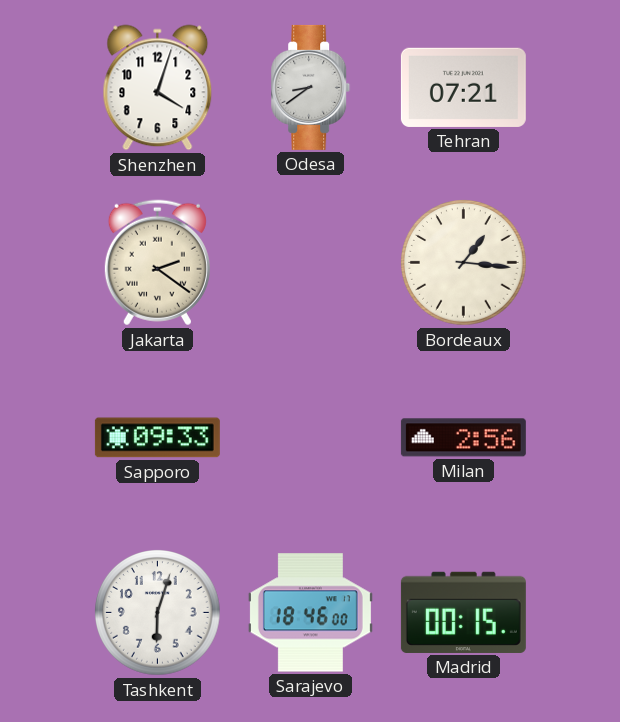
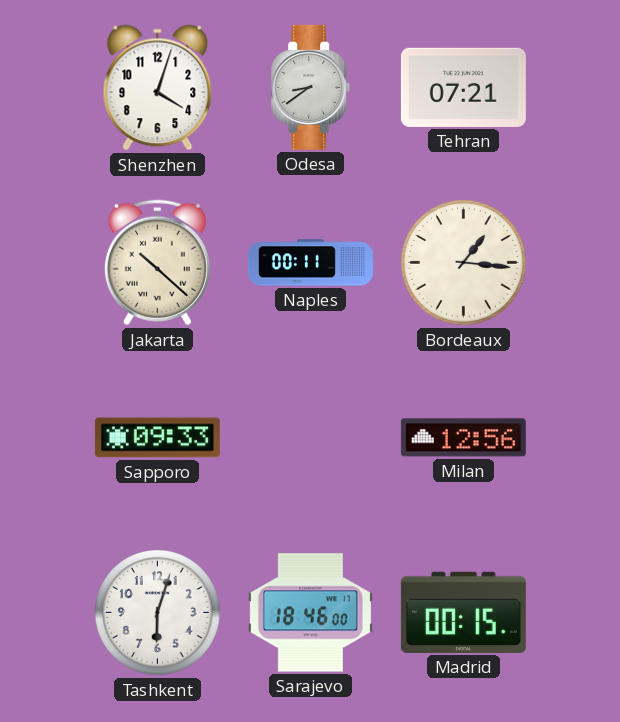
Jakarta: 2:21 -> 10:22 (157, 263)
Naples: none -> 00:11 (310, 263)
Milan: 2:56 -> 12:56 (463, 438)
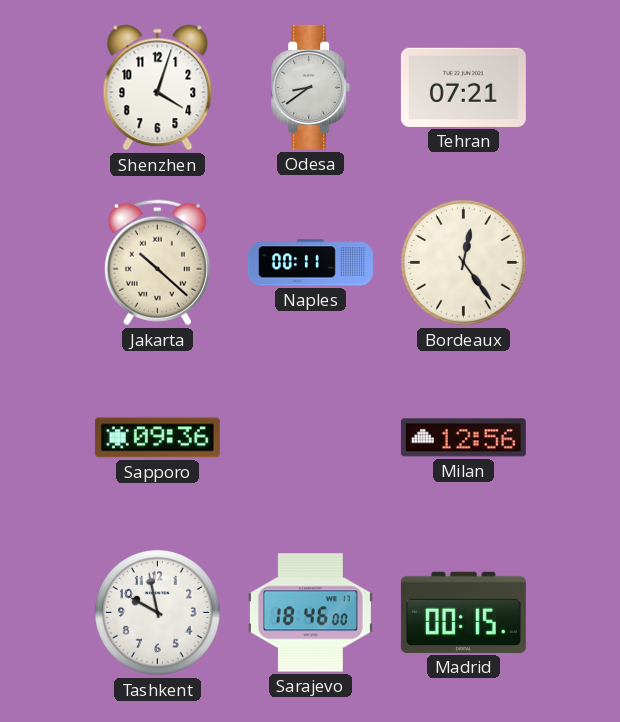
Bordeaux: 1:16 -> 12:24 (464, 263)
Sapporo: 09:33 -> 09:36 (157, 438)
Tashkent: 6:03 -> 9:58 (158, 613)
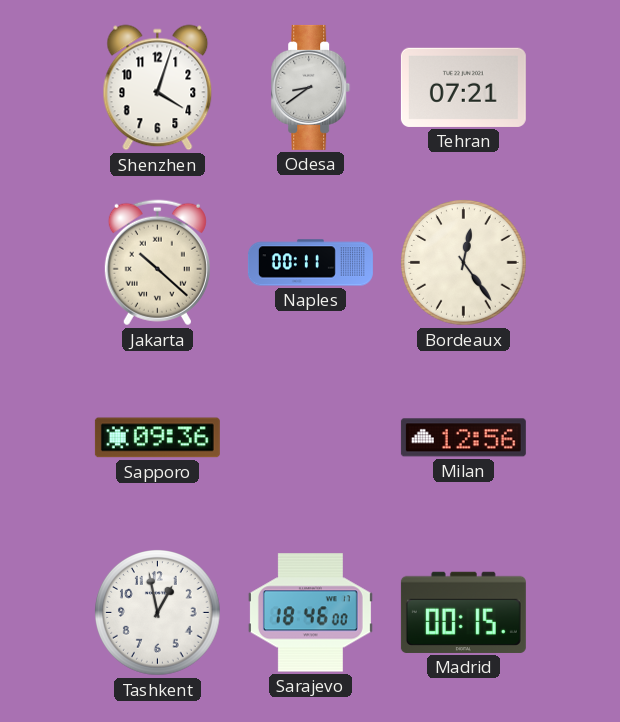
Tashkent: 9:58 -> 12:58 (158, 613)
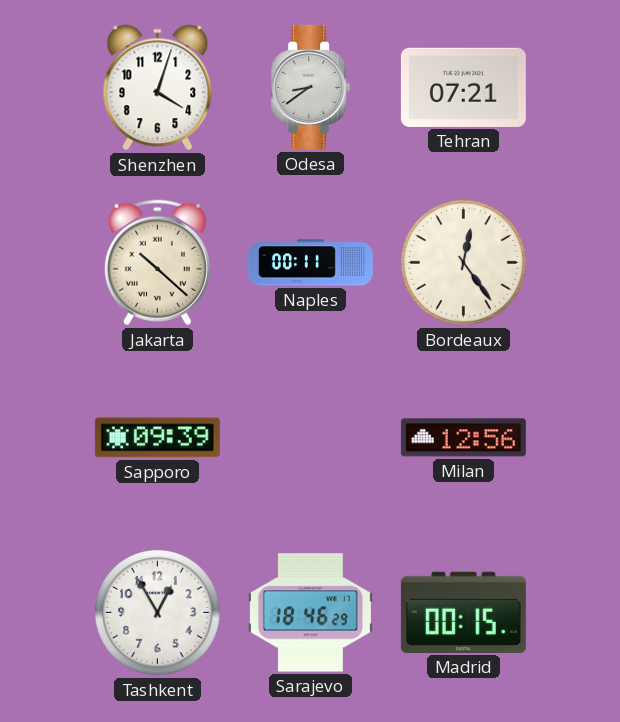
Sapporo: 09:36 -> 09:39 (157, 438)
Tashkent: 12:58 -> 12:55 (158, 613)
Sarajevo: 18:46:00 -> 18:46:29 (310, 613)
